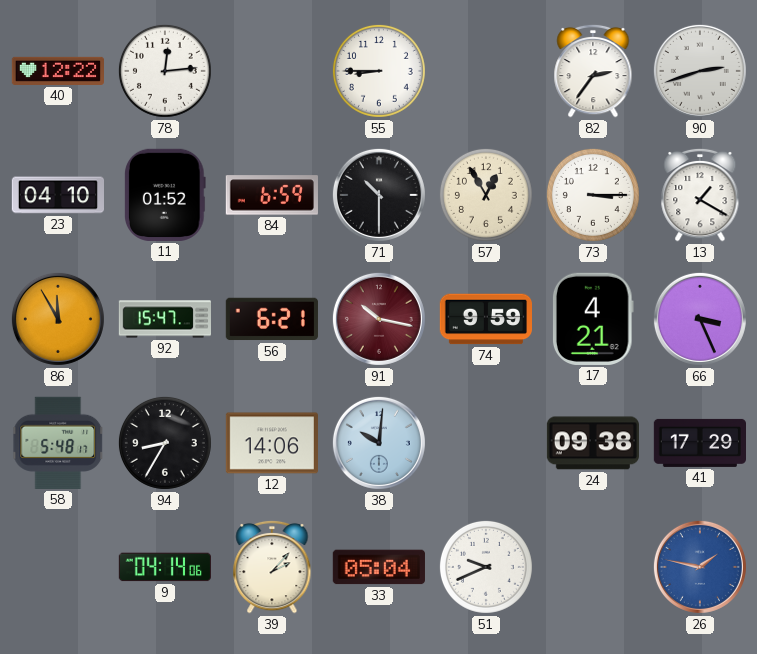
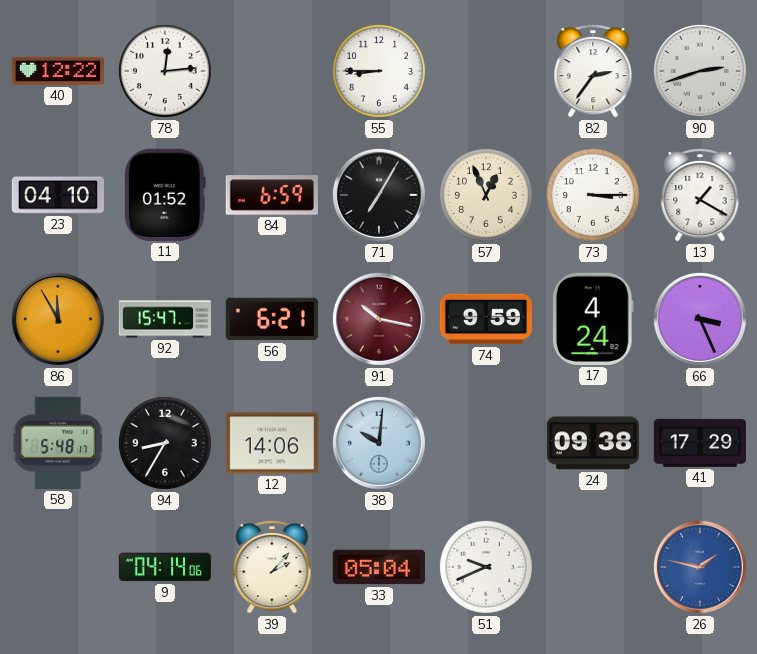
71: 10:30 -> 7:05 (379, 195)
57: 12:55 -> 12:56 (486, 195)
17: 4:21 -> 4:24 (593, 319)
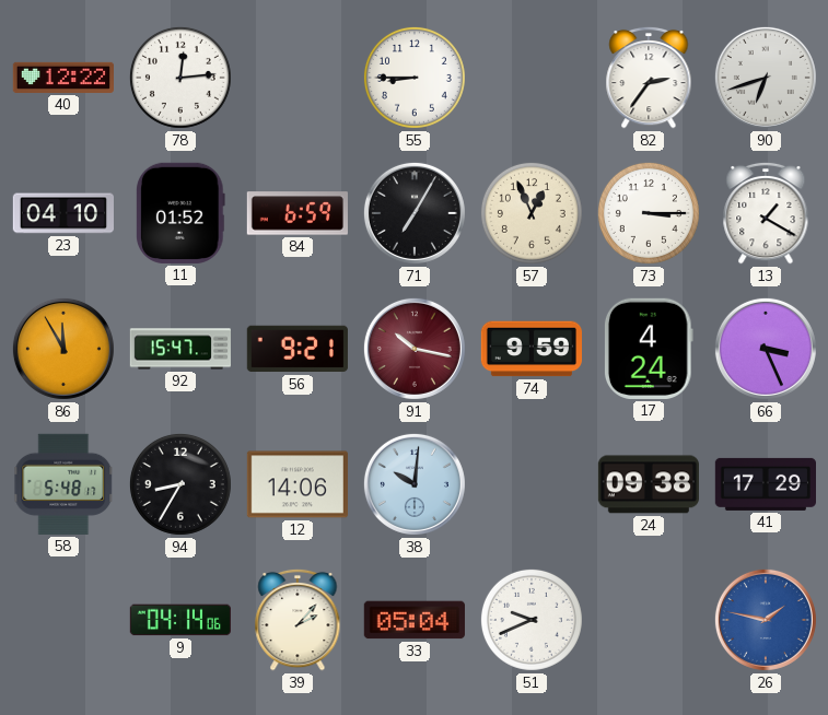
90: 2:42 -> 6:42 (766, 78)
56: 6:21 -> 9:21 (298, 349)
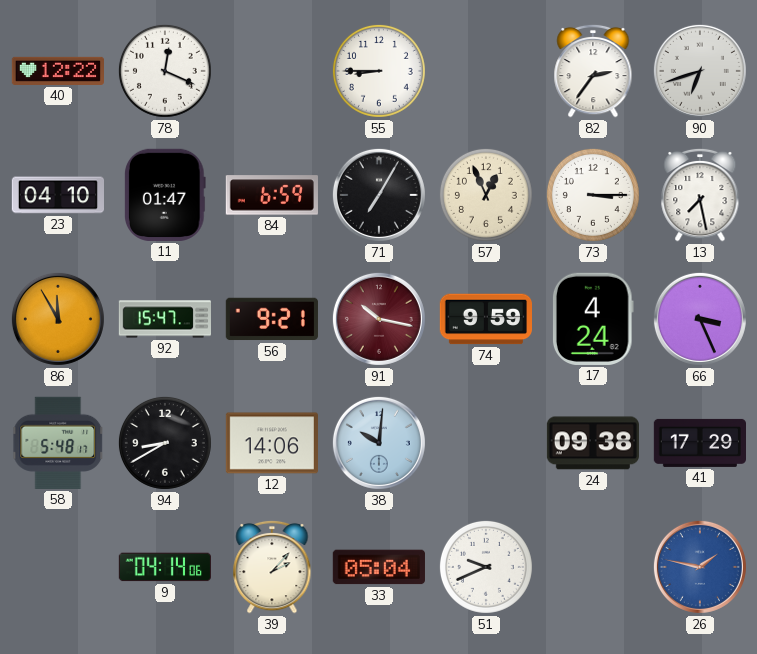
78: 12:14 -> 12:19 (165, 71)
11: 01:52 -> 01:47 (165, 195)
13: 1:20 -> 7:28 (700, 195)
94: 8:35 -> 8:40 (165, 443)
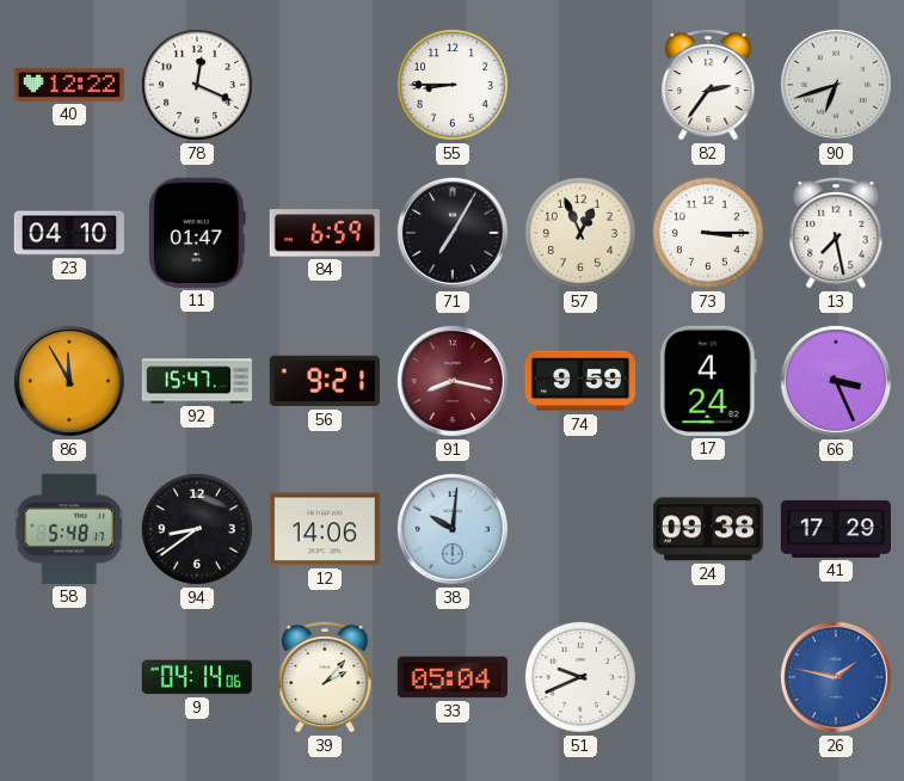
91: 10:17 -> 8:17 (453, 381)
94: 8:40 -> 8:39 (197, 529)
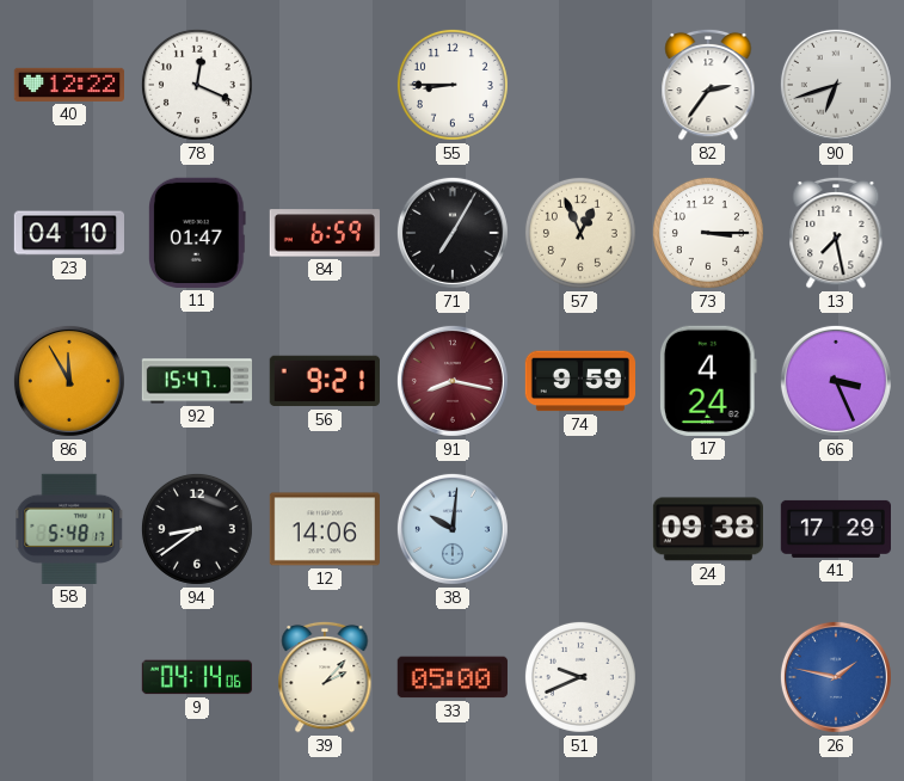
33: 05:04 -> 05:00 (453, 677)
